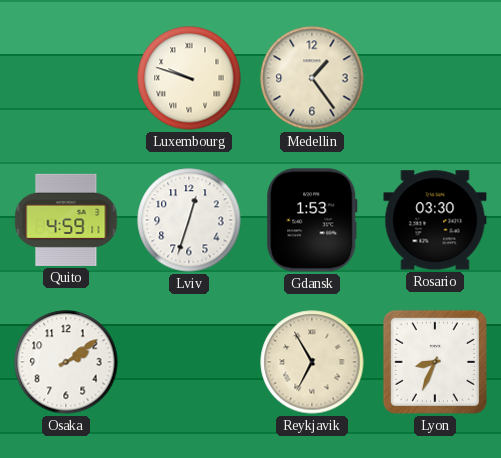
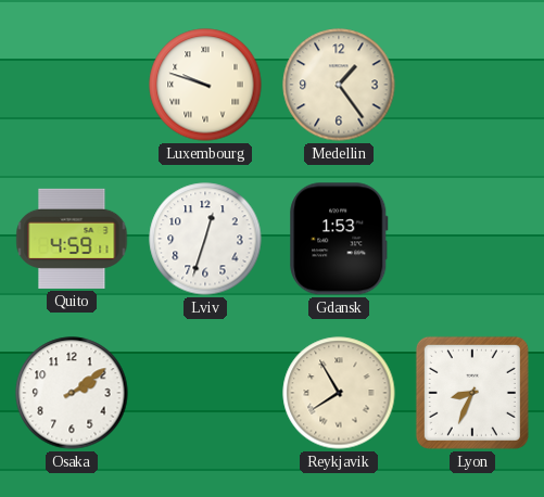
Rosario: 03:30 -> none (435, 220)
Reykjavik: 6:55 -> 7:55 (339, 393)
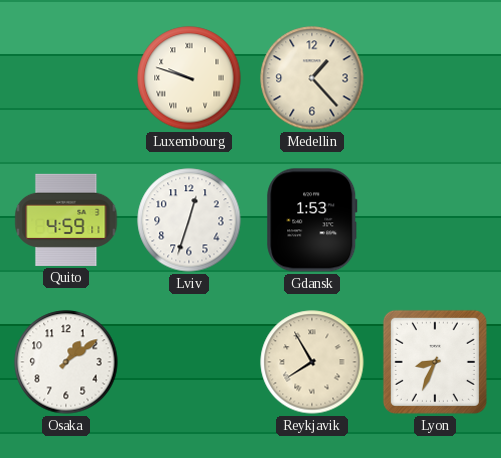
Medellin: 1:24 -> 1:23 (312, 78)
Osaka: 2:09 -> 1:09 (66, 362)
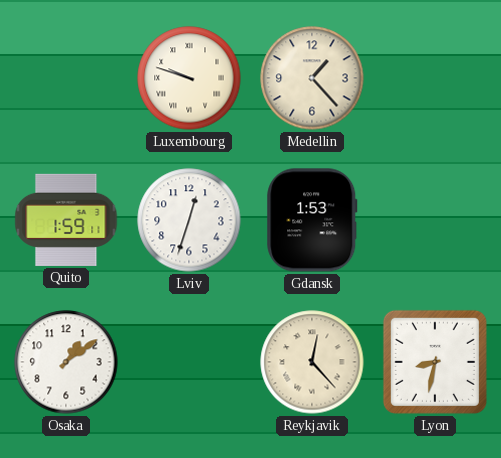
Quito: 4:59 -> 1:59 (66, 220)
Reykjavik: 7:55 -> 12:23 (312, 362)
Lyon: 8:34 -> 8:32 (435, 362)
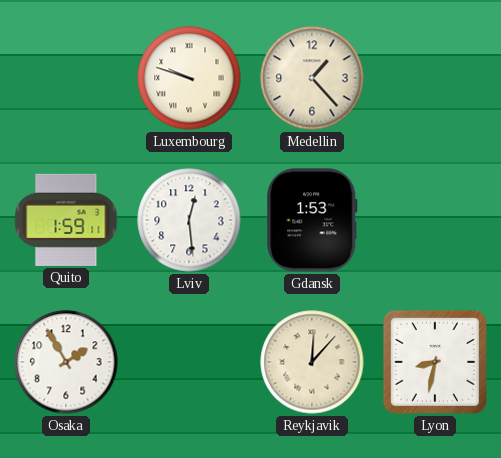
Lviv: 12:33 -> 12:29 (189, 220)
Osaka: 1:09 -> 1:55 (66, 362)
Reykjavik: 12:23 -> 12:07 (312, 362)
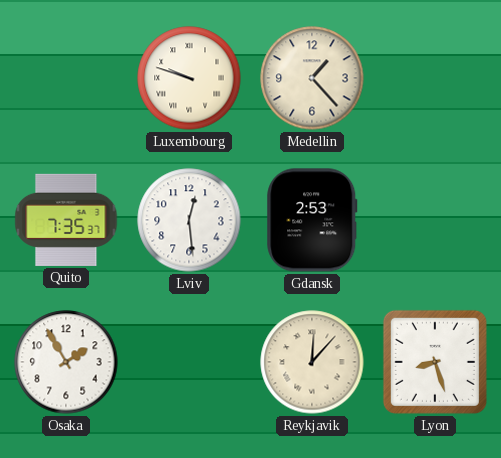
Quito: 1:59 -> 7:35 (66, 220)
Gdansk: 1:53 -> 2:53 (312, 220)
Lyon: 8:32 -> 8:27 (435, 362)
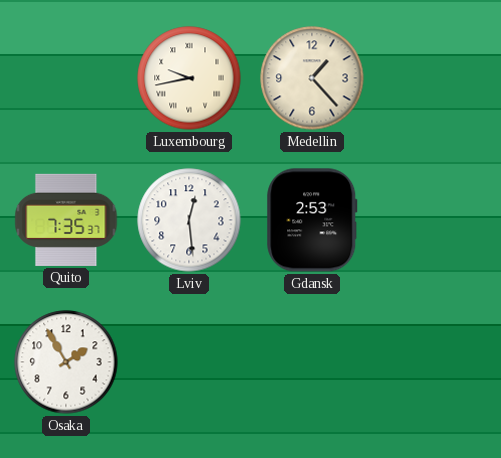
Luxembourg: 9:48 -> 9:43 (189, 78)
Reykjavik: 12:07 -> none (312, 362)
Lyon: 8:27 -> none (435, 362)
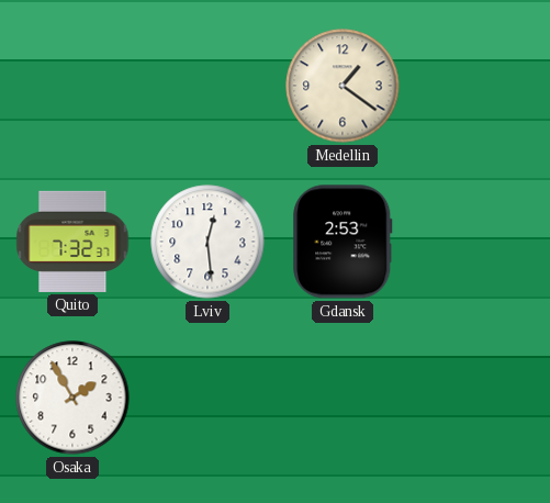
Luxembourg: 9:43 -> none (189, 78)
Medellin: 1:23 -> 1:21 (343, 86)
Quito: 7:35 -> 7:32 (72, 242)
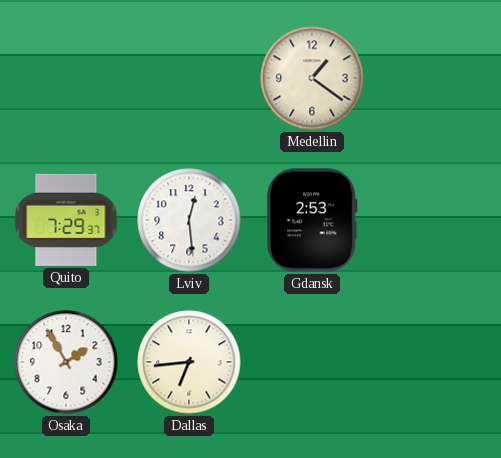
Quito: 7:32 -> 7:29 (66, 220)
Dallas: none -> 6:44 (189, 362)
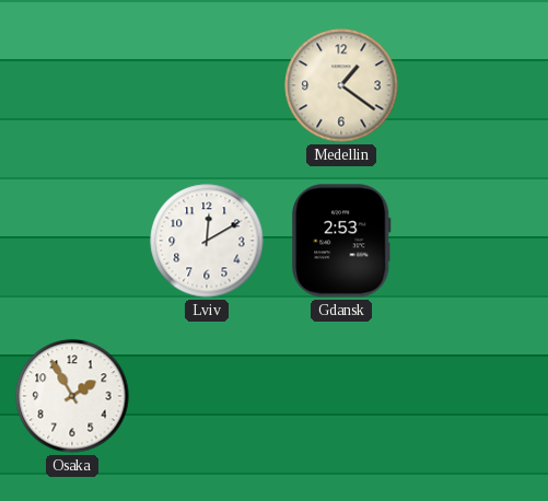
Quito: 7:29 -> none (66, 220)
Lviv: 12:29 -> 12:10 (207, 241)
Dallas: 6:44 -> none (189, 362)
